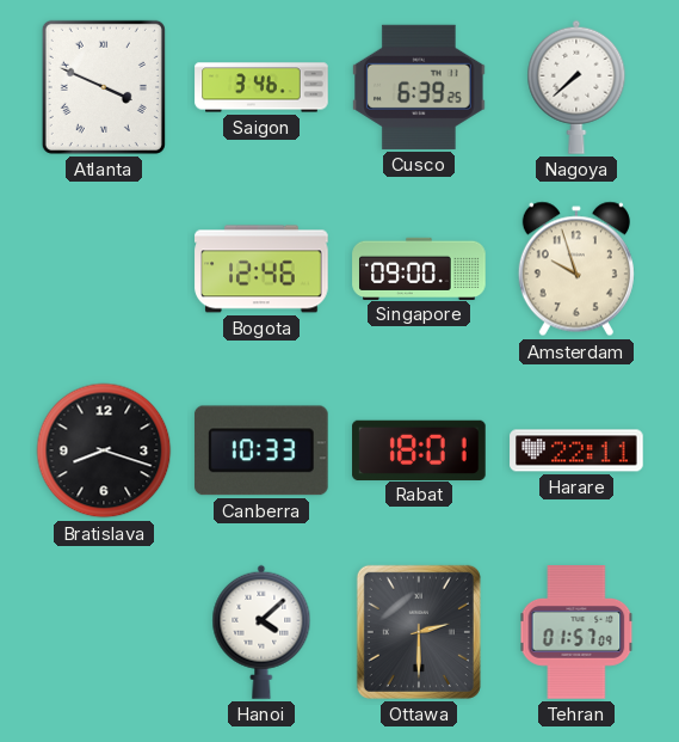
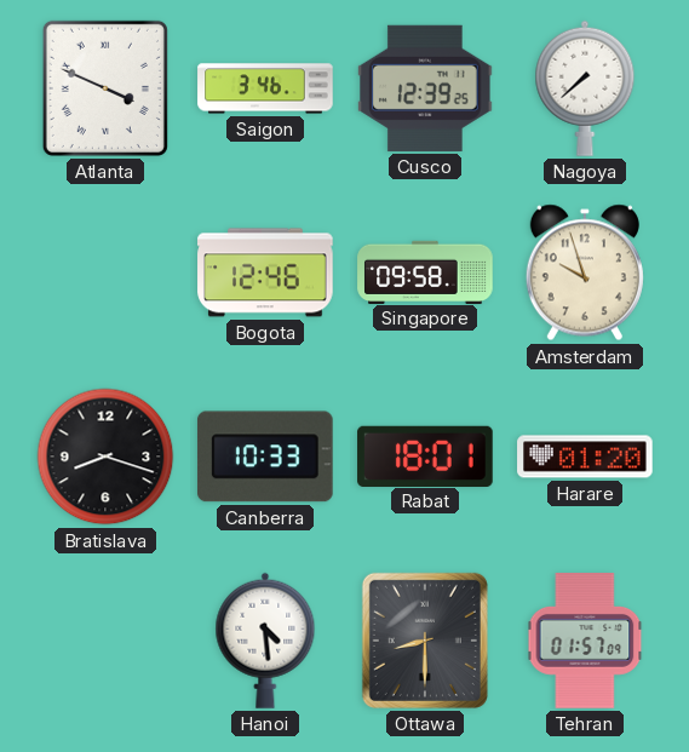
Cusco: 6:39 -> 12:39 (425, 88)
Singapore: 09:00 -> 09:58 (425, 271)
Harare: 22:11 -> 01:20 (585, 457)
Hanoi: 4:08 -> 4:29 (265, 641)
Ottawa: 2:30 -> 8:30 (425, 641)
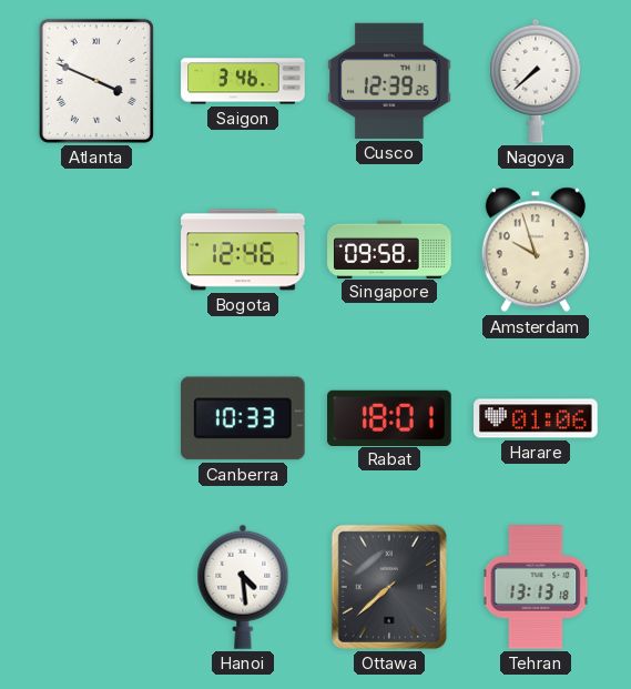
Bratislava: 8:18 -> none (105, 457)
Harare: 01:20 -> 01:06 (536, 418)
Ottawa: 8:30 -> 7:38 (389, 587)
Tehran: 01:57 -> 13:13 (536, 587)
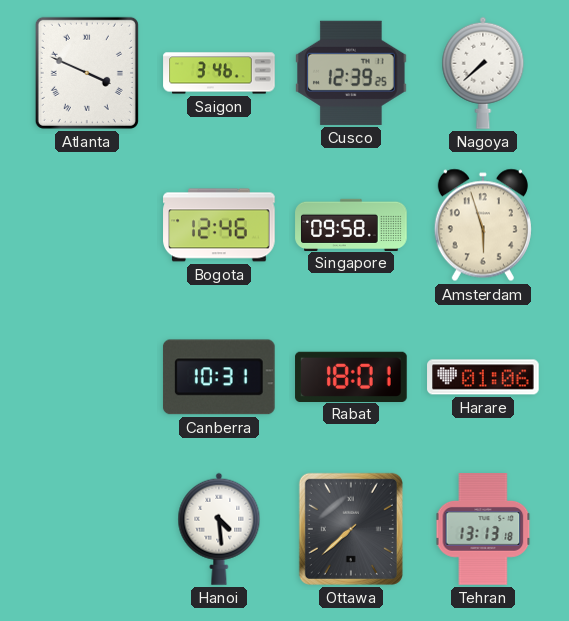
Amsterdam: 9:57 -> 5:57 (483, 225)
Canberra: 10:33 -> 10:31 (219, 377)
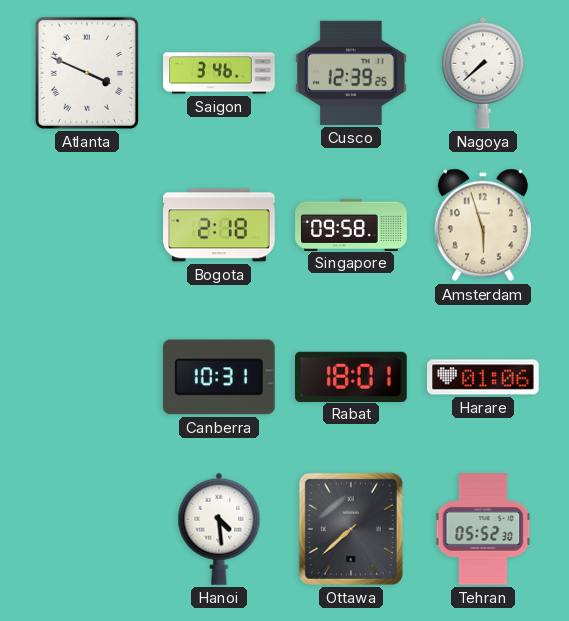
Bogota: 12:46 -> 2:18 (219, 225)
Tehran: 13:13 -> 05:52 (483, 529)
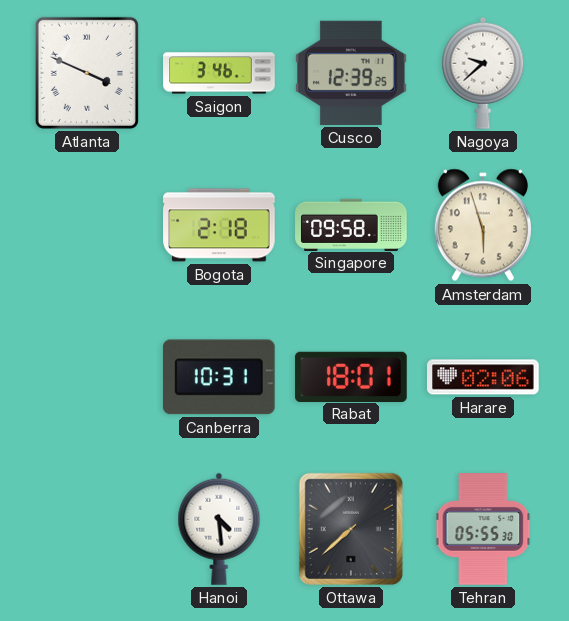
Nagoya: 7:38 -> 9:38 (483, 73)
Harare: 01:06 -> 02:06 (483, 377)
Tehran: 05:52 -> 05:55 (483, 529)
